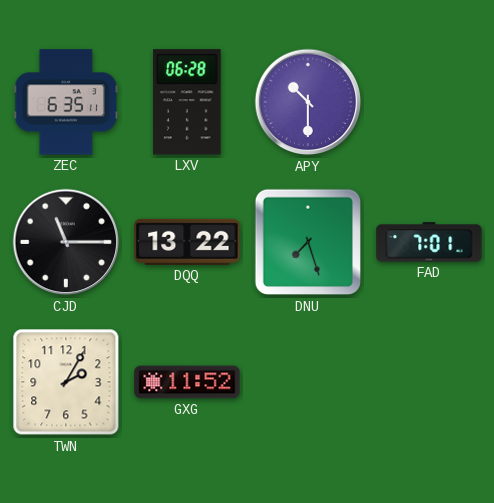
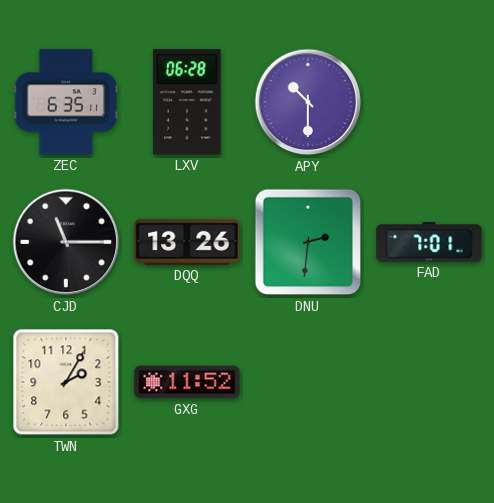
DQQ: 13:22 -> 13:26 (187, 242)
DNU: 7:27 -> 2:31 (308, 242)
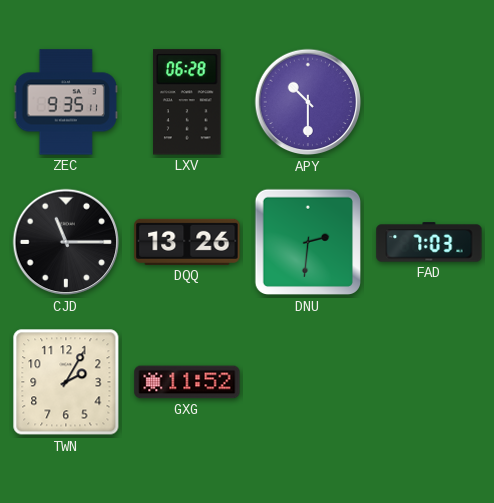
ZEC: 6:35 -> 9:35 (66, 102)
FAD: 7:01 -> 7:03 (429, 242)
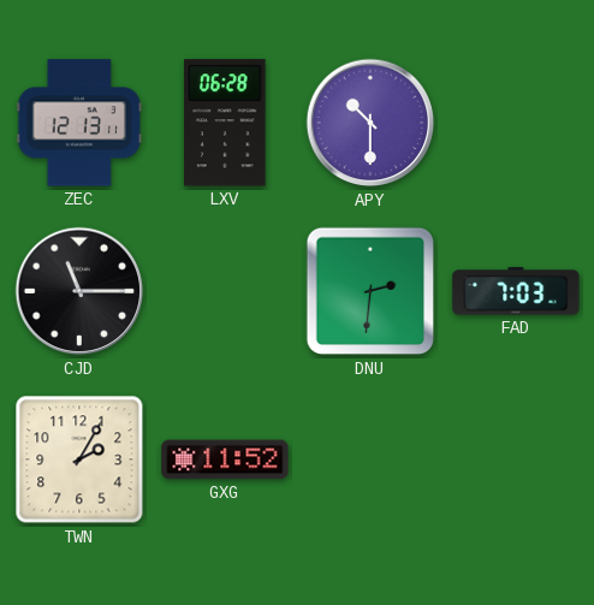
ZEC: 9:35 -> 12:13 (79, 123)
DQQ: 13:26 -> none (187, 242)
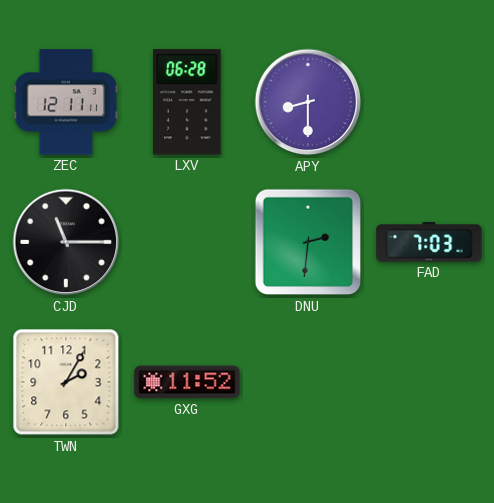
ZEC: 12:13 -> 12:11 (66, 102)
APY: 10:30 -> 8:30 (308, 102)
